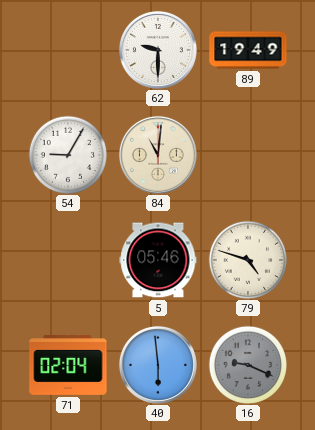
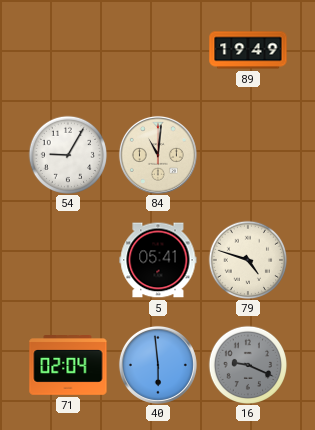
62: 9:30 -> none (158, 50)
5: 05:46 -> 05:41 (158, 260)
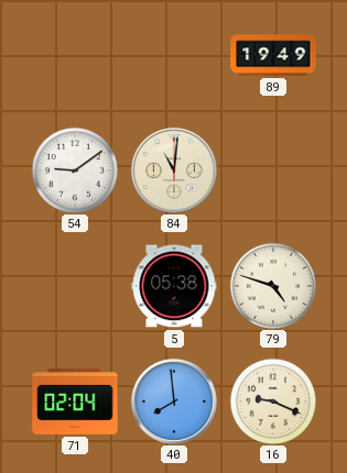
54: 9:05 -> 9:09 (75, 170)
5: 05:41 -> 05:38 (174, 286)
40: 5:59 -> 7:59 (174, 402)
16 dial: grey -> cream (273, 402)
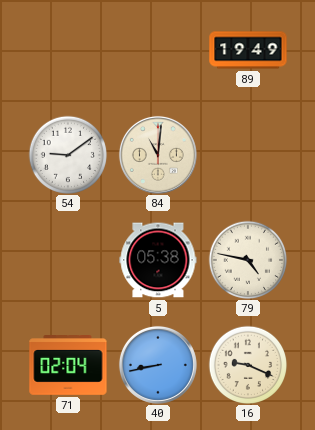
79: 4:48 -> 4:47 (248, 260)
40: 7:59 -> 8:43 (158, 365)
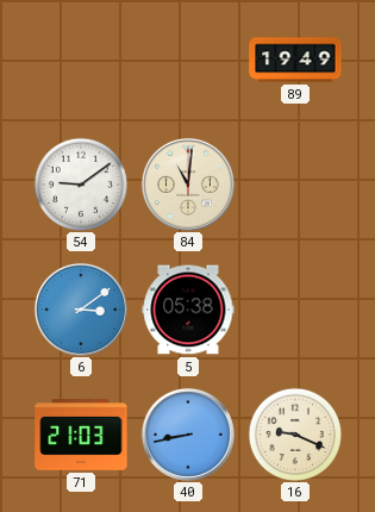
6: none -> 3:09 (81, 310)
79: 4:47 -> none (248, 260)
71: 02:04 -> 21:03 (81, 436)
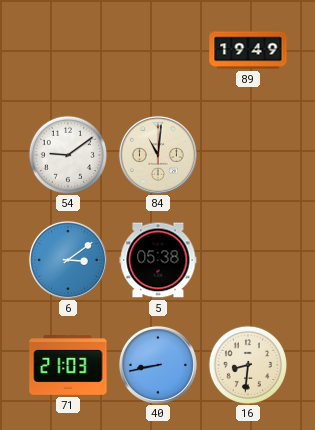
16: 9:19 -> 8:31 (248, 365)
